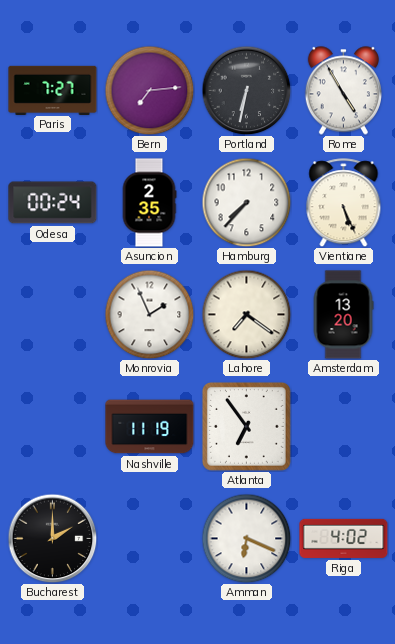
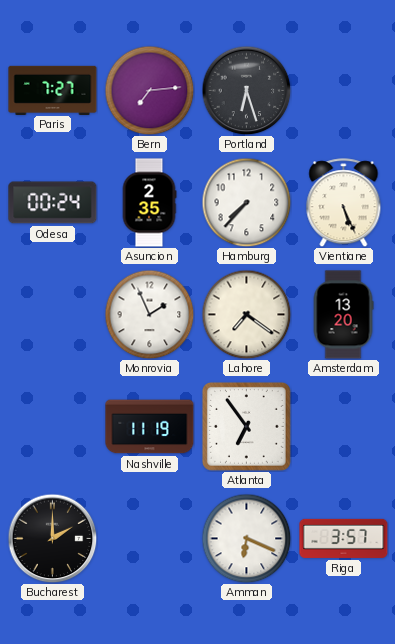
Portland: 6:32 -> 6:27 (246, 90)
Rome: 4:55 -> none (343, 91)
Riga: 4:02 -> 3:57 (344, 538)
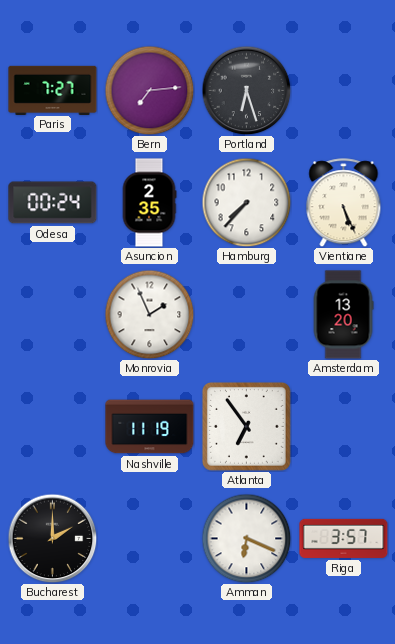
Lahore: 7:21 -> none (246, 314)
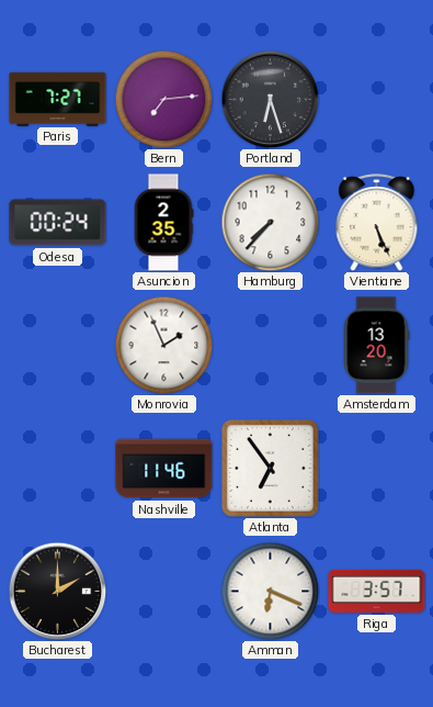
Nashville: 11:19 -> 11:46 (164, 469)
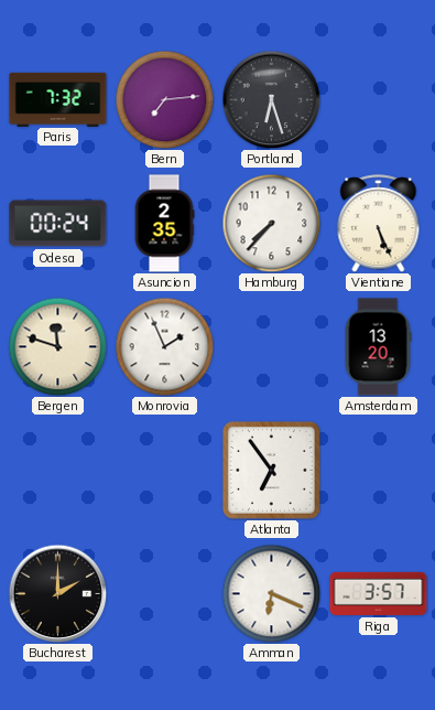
Paris: 7:27 -> 7:32 (58, 99)
Bergen: none -> 11:48 (57, 346)
Nashville: 11:46 -> none (164, 469)
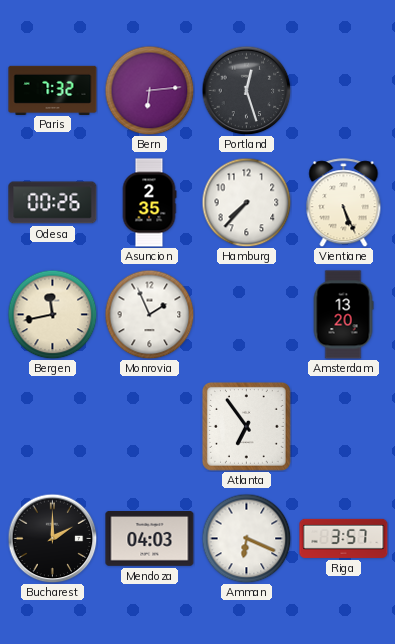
Bern: 7:14 -> 6:14 (149, 90)
Portland: 6:27 -> 12:27 (246, 90)
Odesa: 00:24 -> 00:26 (53, 203)
Bergen: 11:48 -> 11:43 (52, 314)
Mendoza: none -> 04:03 (150, 539)
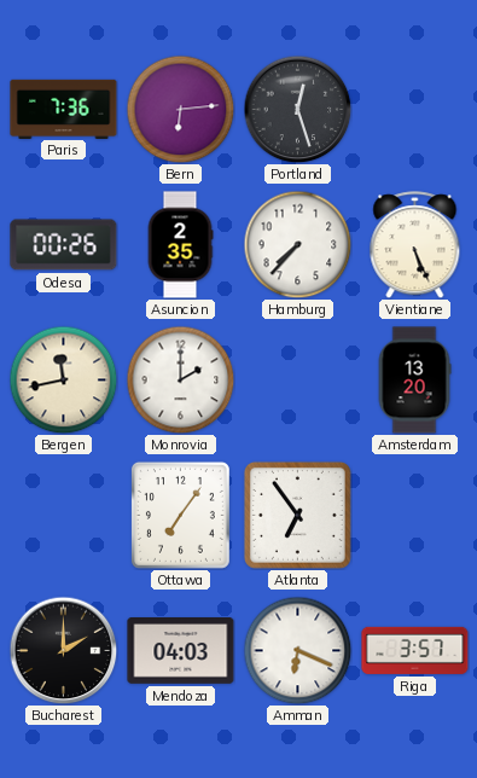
Paris: 7:32 -> 7:36 (64, 109)
Monrovia: 1:56 -> 2:00 (180, 379)
Ottawa: none -> 7:06 (180, 515)
